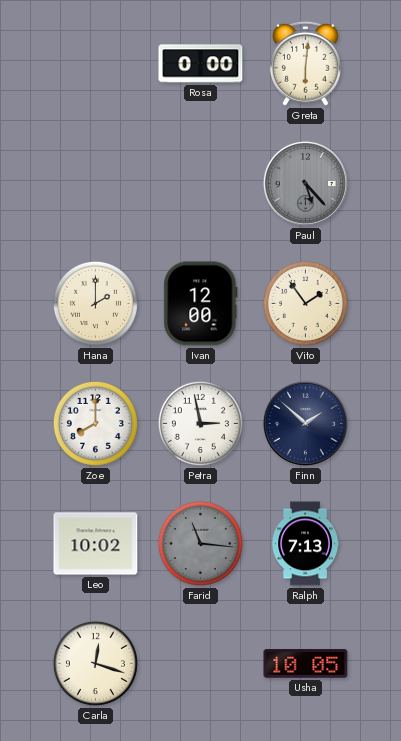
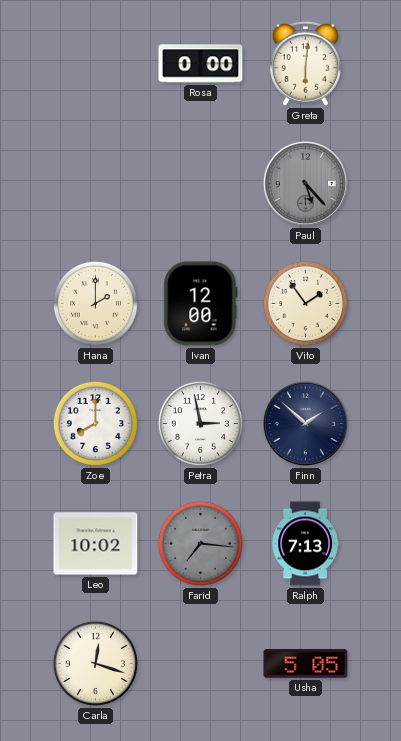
Farid: 11:16 -> 7:16 (200, 543)
Usha: 10:05 -> 5:05 (306, 664)
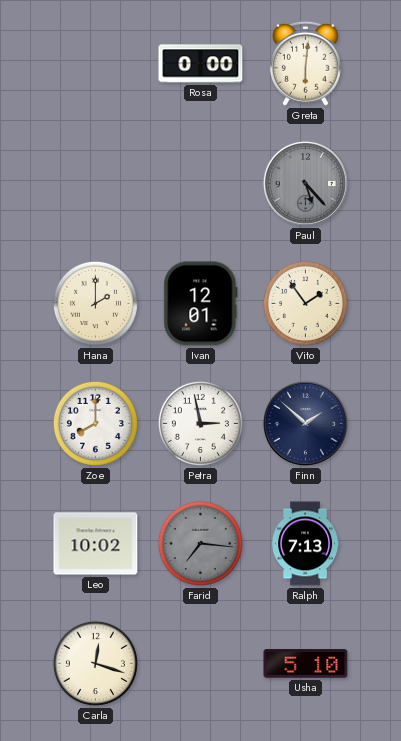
Ivan: 12:00 -> 12:01 (201, 304)
Usha: 5:05 -> 5:10 (306, 664)
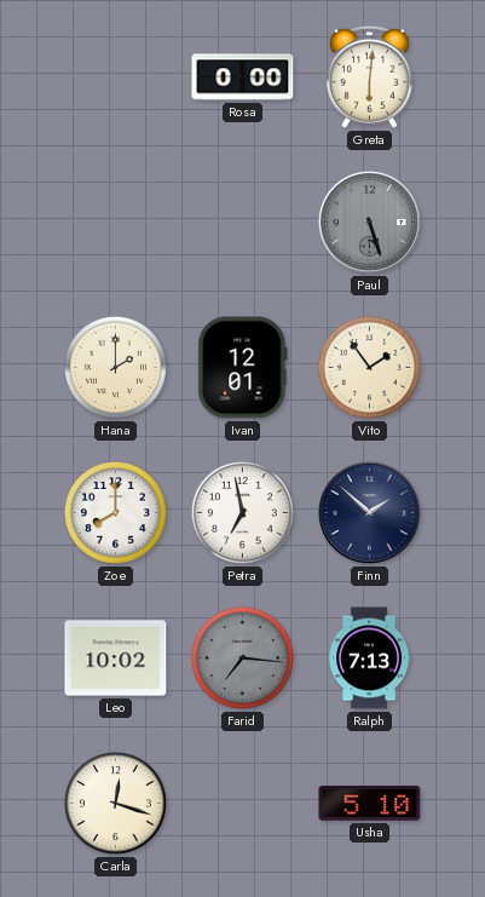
Paul: 5:23 -> 5:27 (369, 222)
Petra: 2:58 -> 6:58 (242, 512)
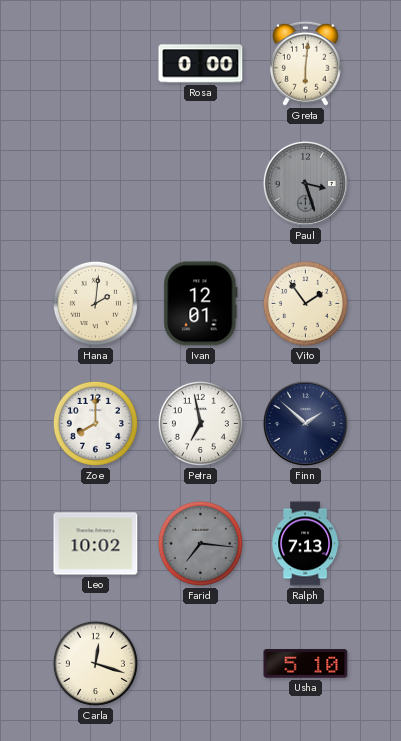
Paul: 5:27 -> 3:27 (305, 183)
Hana: 2:00 -> 2:01 (95, 303)
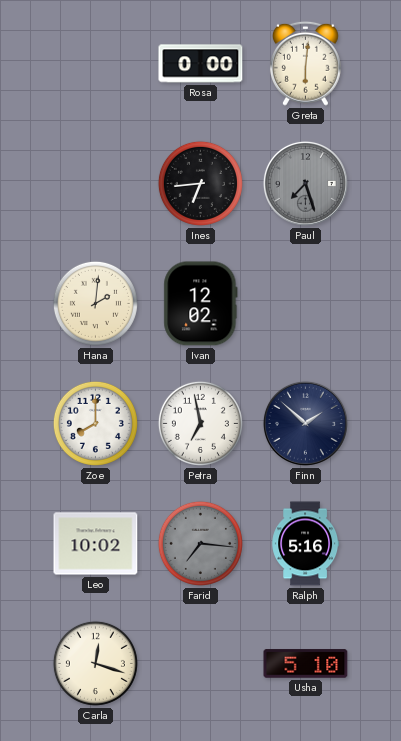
Ines: none -> 6:44 (200, 183)
Paul: 3:27 -> 7:27 (305, 183)
Ivan: 12:01 -> 12:02 (201, 304)
Vito: 1:54 -> none (305, 303)
Ralph: 7:13 -> 5:16 (305, 544)
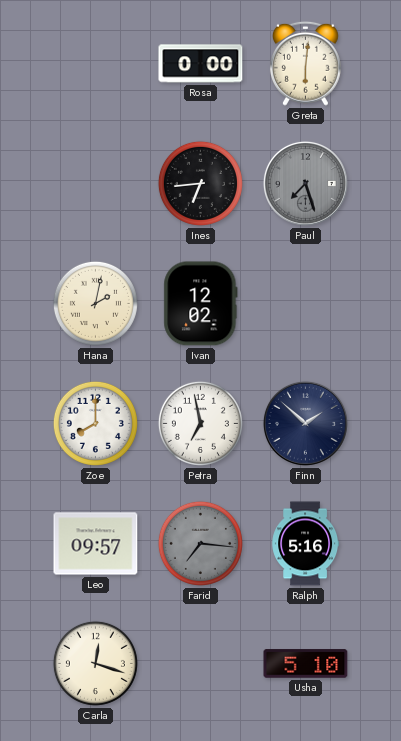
Hana: 2:01 -> 2:02 (95, 303)
Leo: 10:02 -> 09:57 (96, 544)
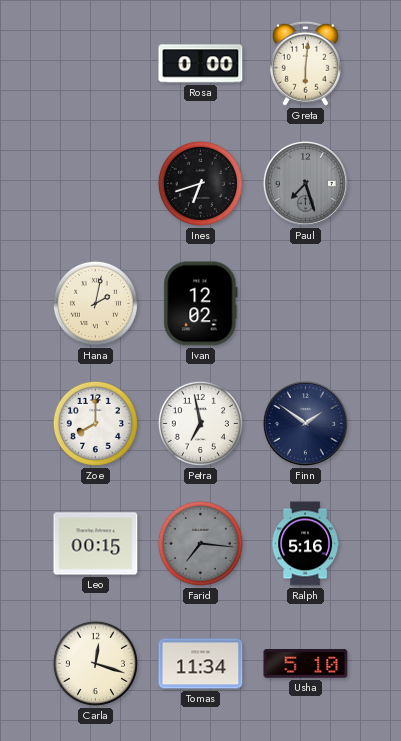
Ines: 6:44 -> 6:42 (200, 183)
Finn: 1:52 -> 1:51 (305, 423)
Leo: 09:57 -> 00:15 (96, 544)
Tomas: none -> 11:34 (201, 664)
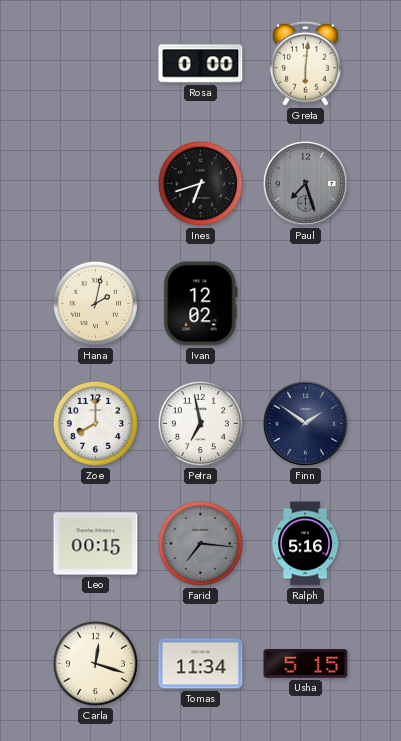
Usha: 5:10 -> 5:15 (306, 664)
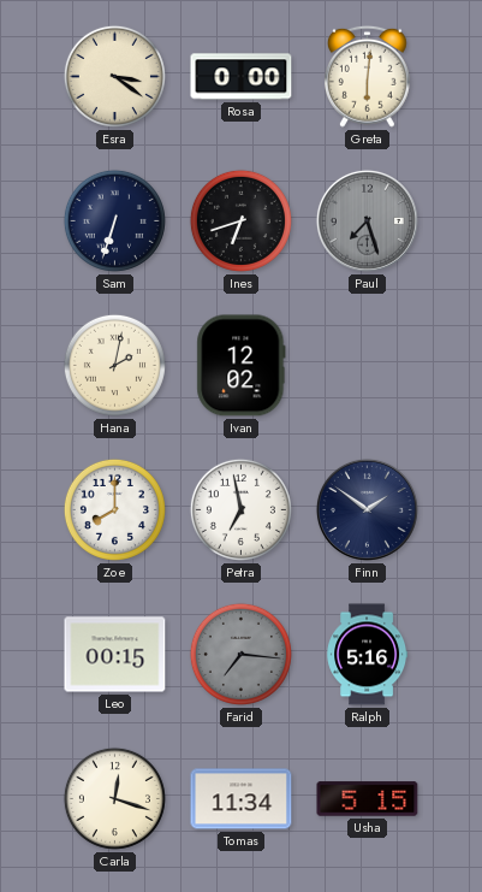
Esra: none -> 3:21 (114, 76)
Sam: none -> 6:33 (114, 220)
